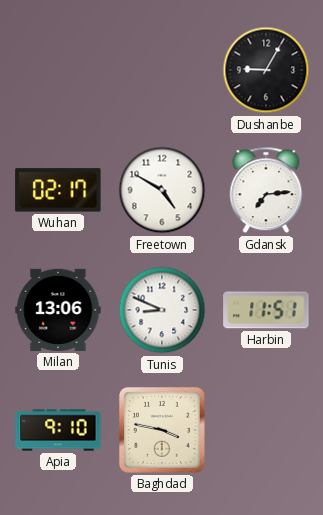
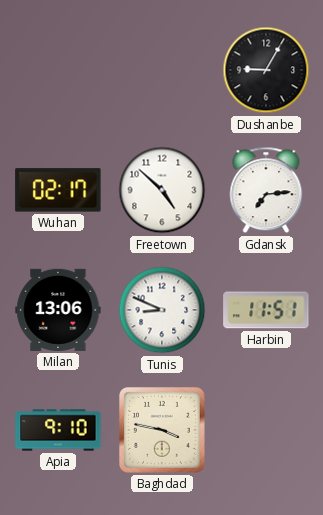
Freetown: 4:50 -> 4:52 (162, 190)
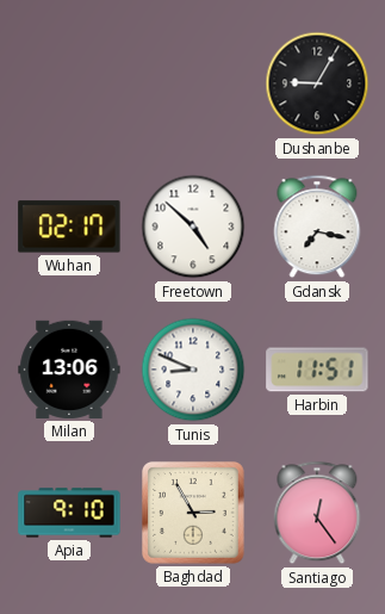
Gdansk: 7:14 -> 7:17 (317, 227)
Baghdad: 3:47 -> 2:55 (193, 513)
Santiago: none -> 12:24 (317, 513)
